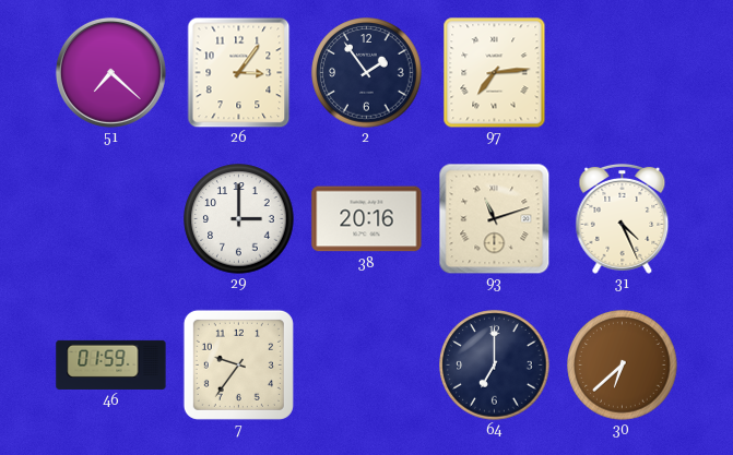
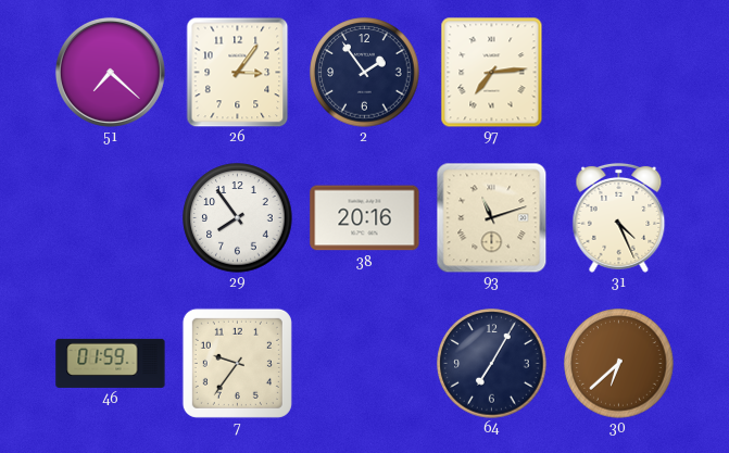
29: 3:00 -> 7:54 (238, 218)
64: 7:00 -> 7:05 (492, 364)
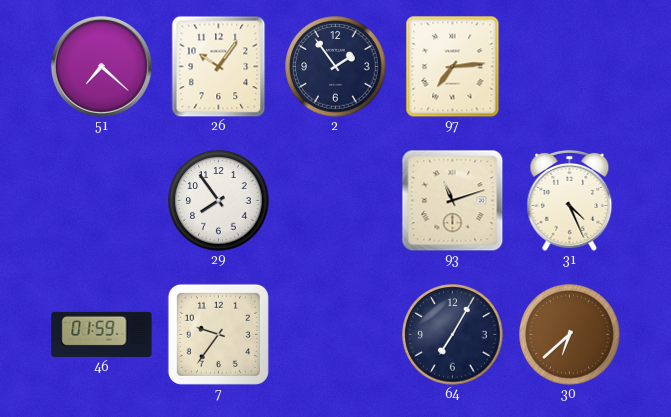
26: 3:06 -> 10:06 (219, 66)
38: 20:16 -> none (365, 218)
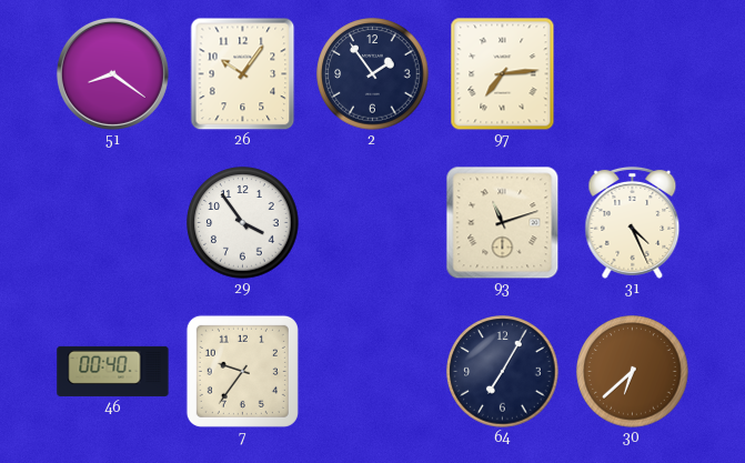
51: 7:22 -> 8:21 (112, 73)
29: 7:54 -> 3:54 (243, 223)
46: 01:59 -> 00:40 (113, 371)
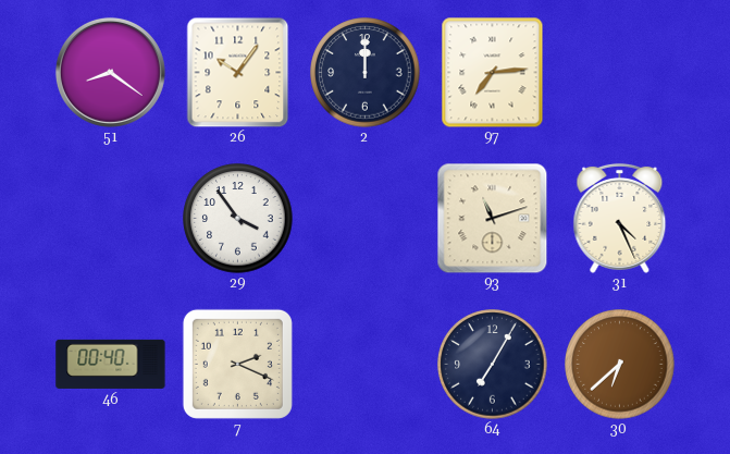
2: 1:54 -> 12:00 (366, 73)
7: 9:36 -> 2:19 (237, 364)
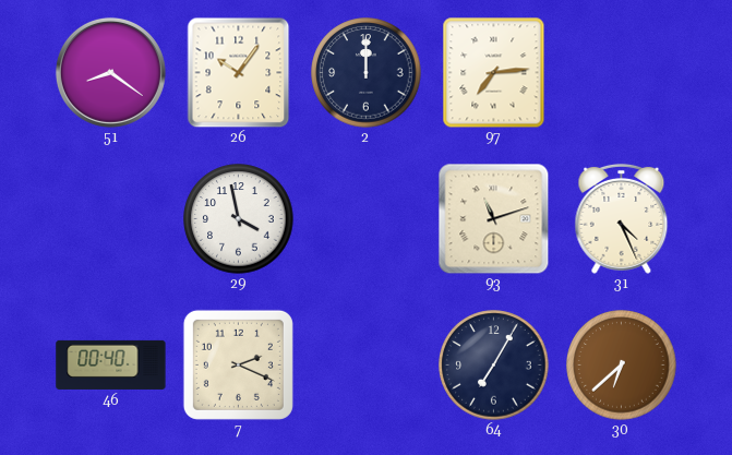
29: 3:54 -> 3:58 (239, 219)
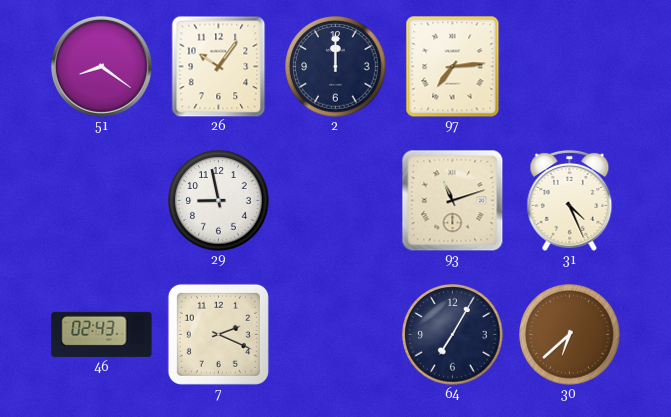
29: 3:58 -> 8:58 (219, 201)
46: 00:40 -> 02:43 (102, 334)
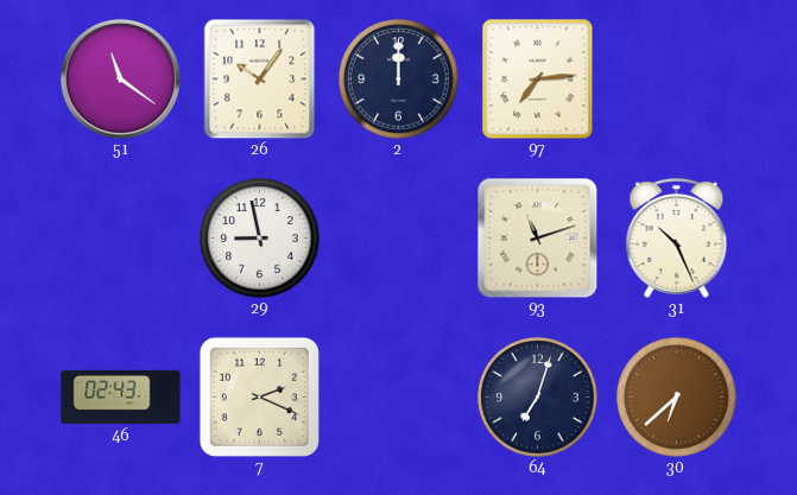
51: 8:21 -> 11:21 (120, 78)
31: 4:26 -> 10:26 (677, 237)
64: 7:05 -> 7:03 (538, 398)
